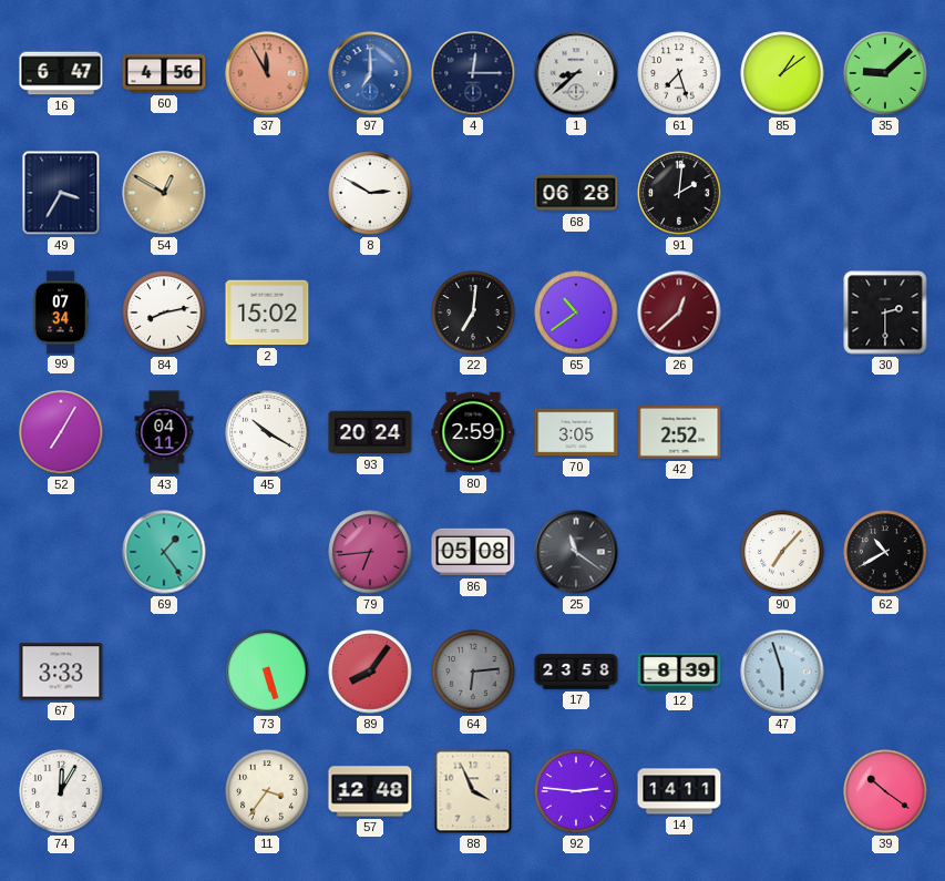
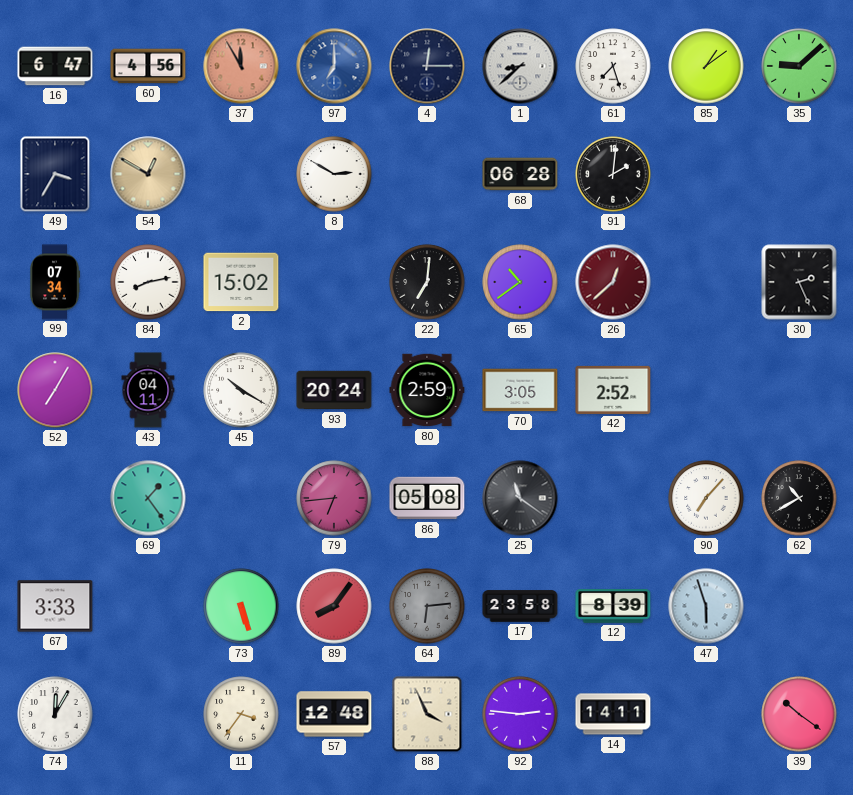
30: 2:30 -> 2:26 (799, 282)
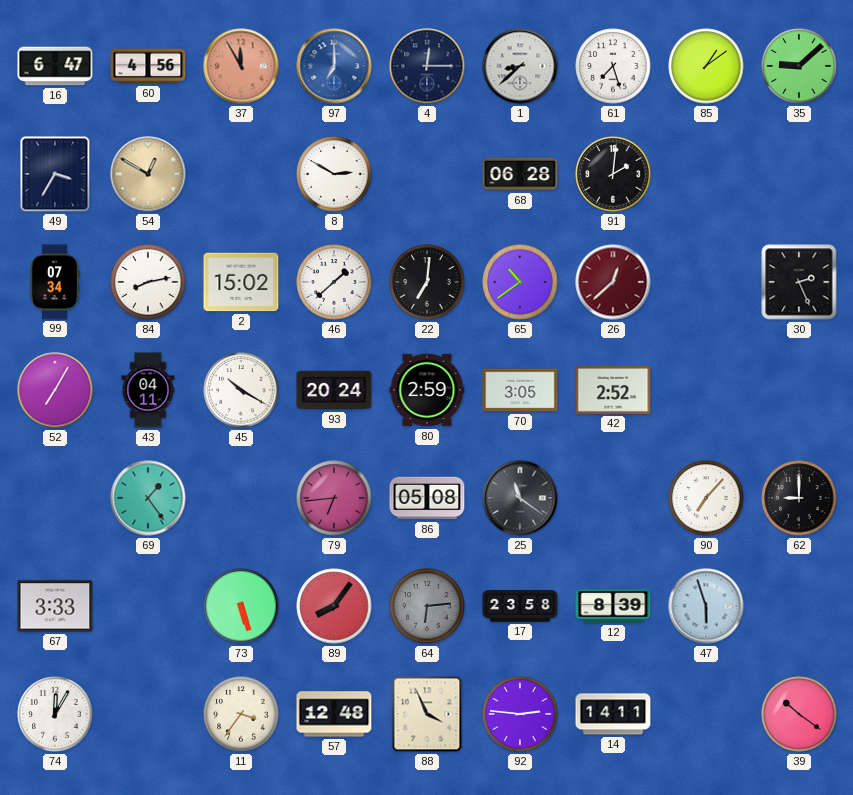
46: none -> 1:38 (334, 282)
62: 10:40 -> 9:00 (799, 498)
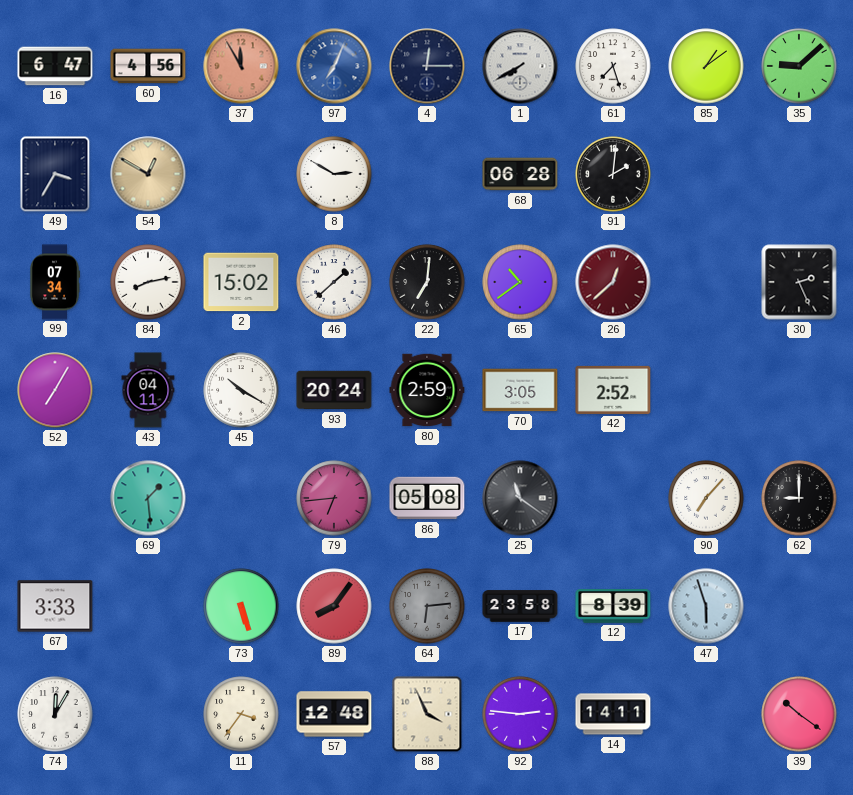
97: 7:00 -> 7:04 (334, 66)
1: 8:38 -> 7:40 (520, 66)
69: 1:24 -> 1:29 (148, 498)
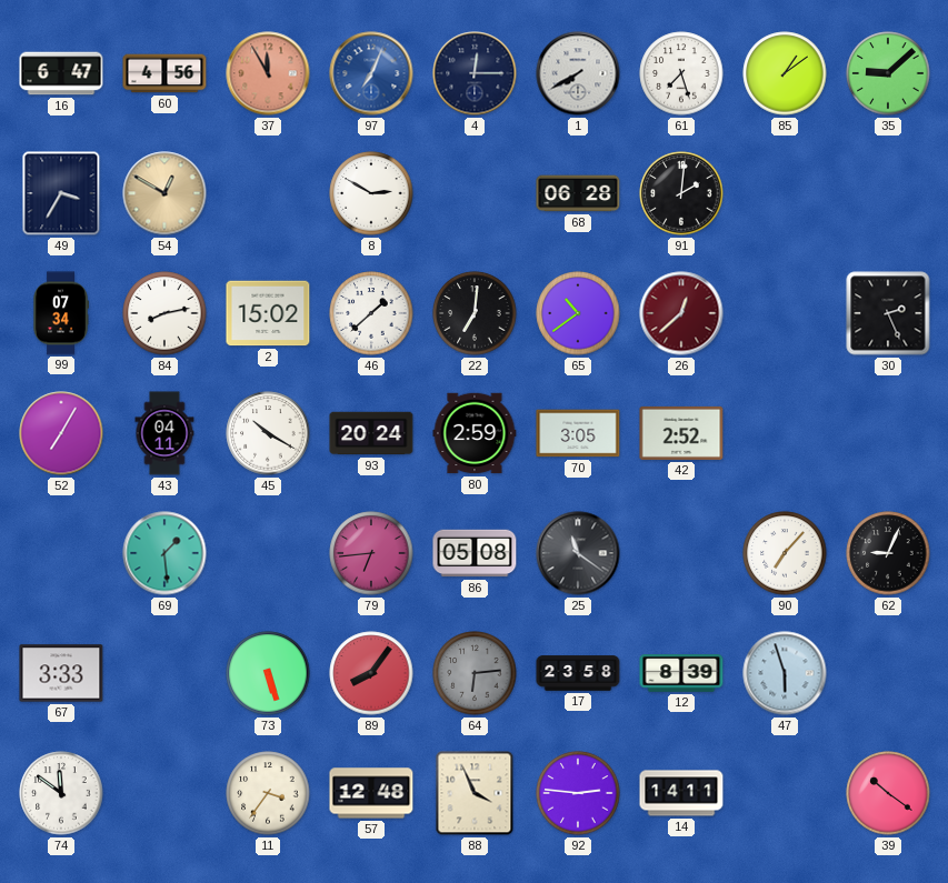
62: 9:00 -> 9:04 (888, 553)
74: 12:05 -> 11:51 (61, 793)
